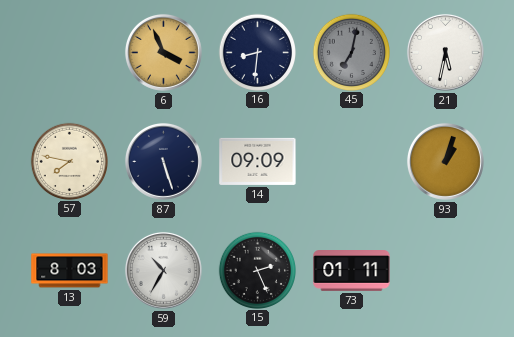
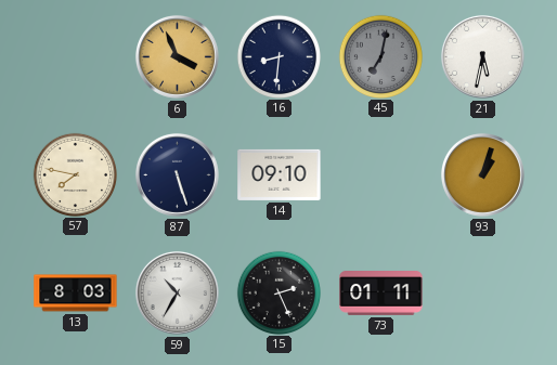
14: 09:09 -> 09:10 (280, 174)
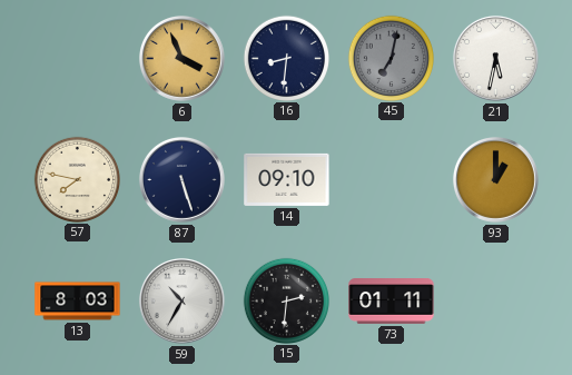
93: 1:03 -> 1:00 (495, 179)
15: 2:26 -> 2:31 (286, 300)
